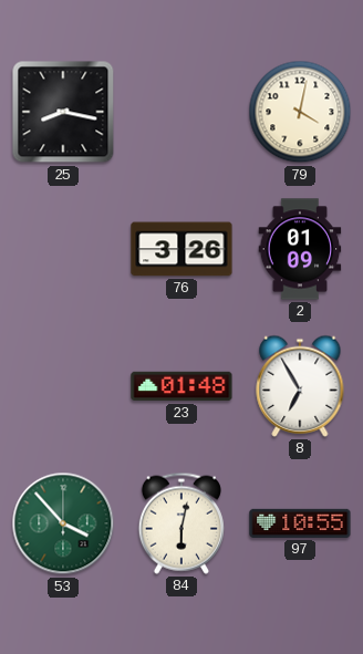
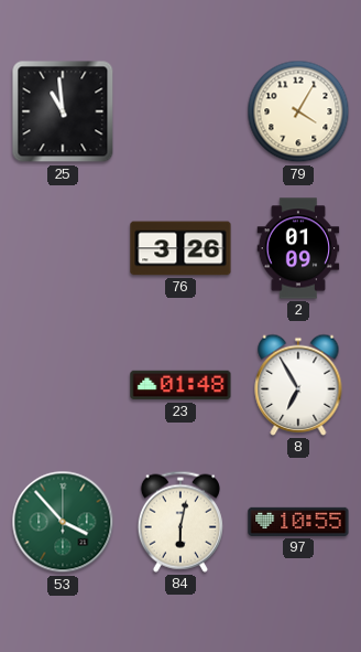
25: 8:17 -> 10:59 (63, 111)
79: 4:02 -> 4:05 (298, 111)
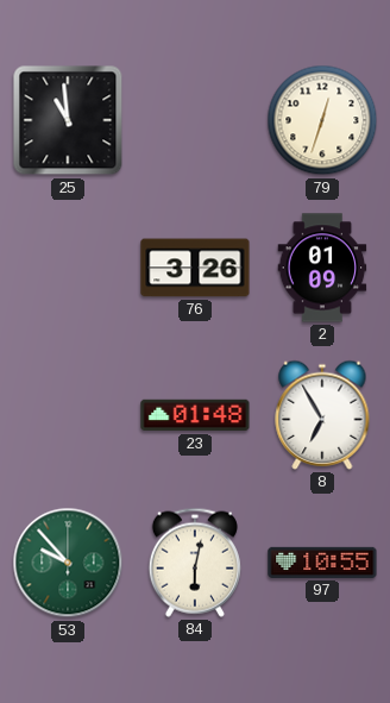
79: 4:05 -> 12:33 (322, 120)
53: 3:53 -> 9:53 (68, 563)
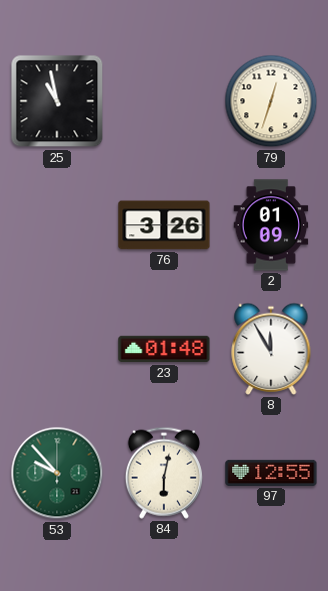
25: 10:59 -> 10:58 (57, 101)
8: 6:55 -> 11:55 (271, 349)
97: 10:55 -> 12:55 (271, 473)
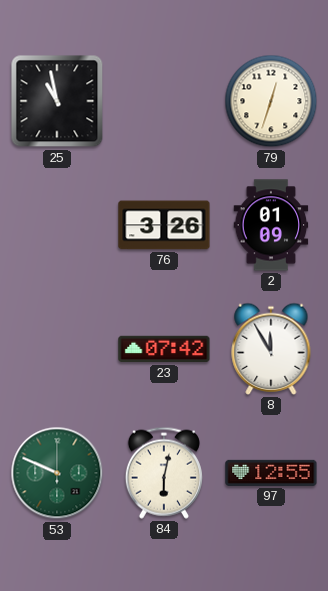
23: 01:48 -> 07:42 (164, 349)
53: 9:53 -> 9:49 (57, 473)
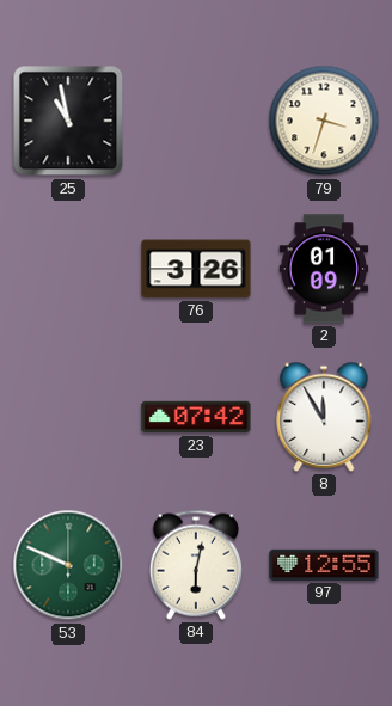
79: 12:33 -> 3:33 (324, 121)
